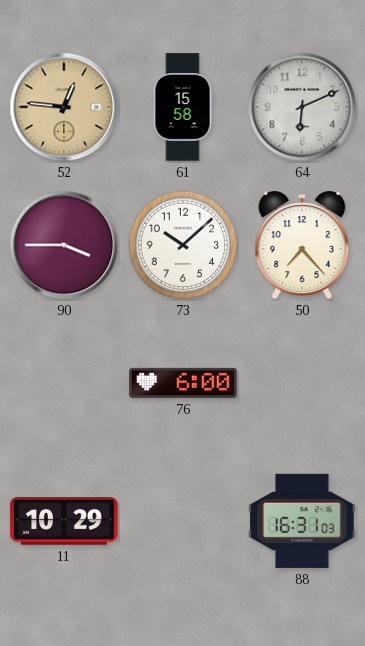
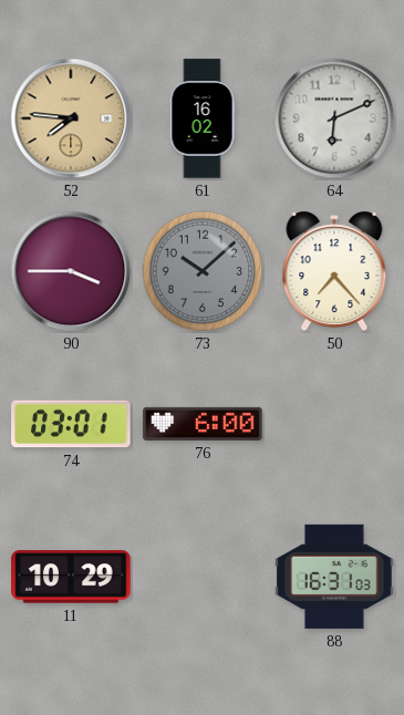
52: 12:46 -> 7:46 (71, 118)
61: 15:58 -> 16:02 (203, 118)
73 dial: white -> grey (203, 271)
74: none -> 03:01 (71, 424)
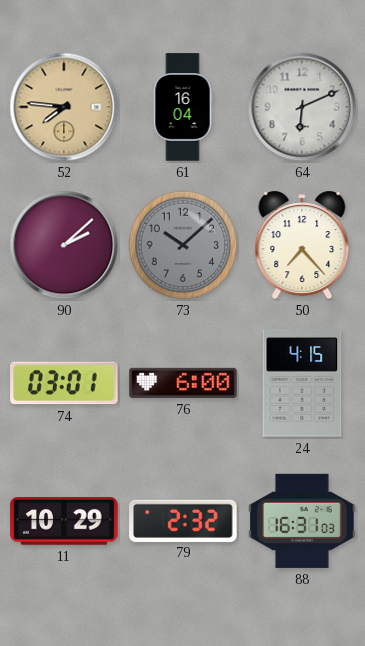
61: 16:02 -> 16:04 (183, 107)
90: 3:45 -> 2:08 (64, 245)
24: none -> 4:15 (302, 383)
79: none -> 2:32 (183, 520)
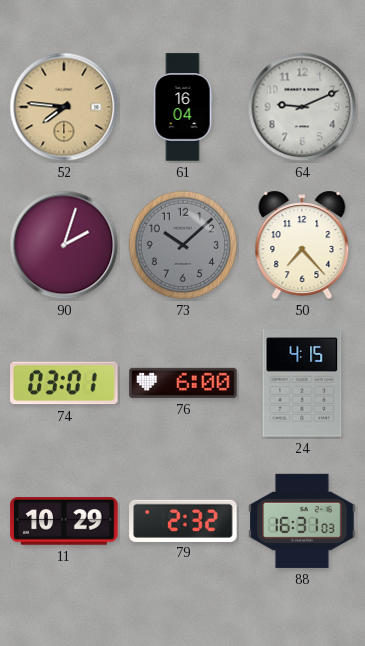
64: 6:11 -> 9:11 (302, 107)
90: 2:08 -> 2:03 (64, 245)
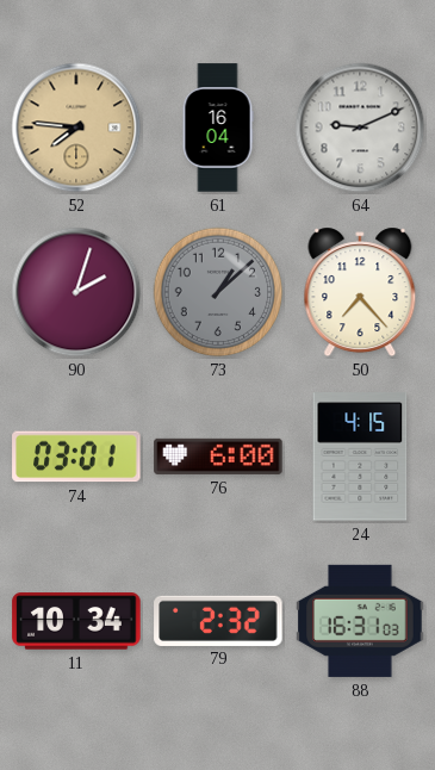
73: 10:08 -> 1:08 (218, 292)
11: 10:29 -> 10:34 (76, 621)
